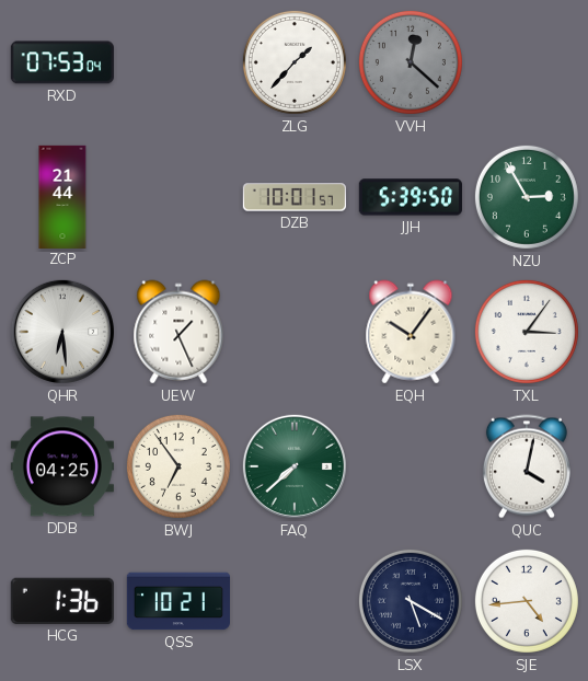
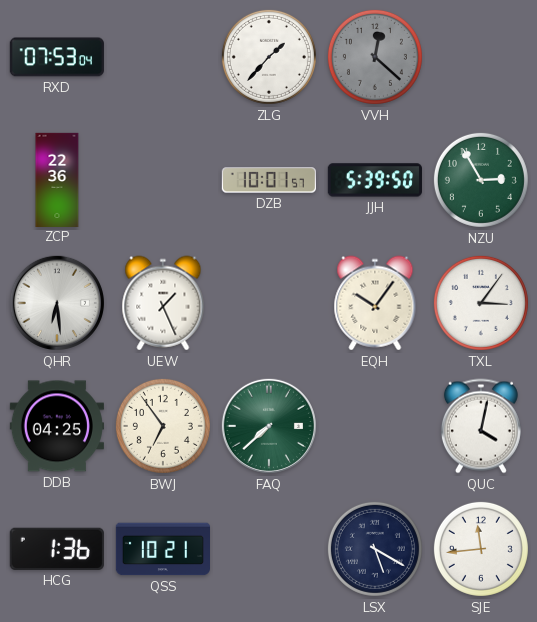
ZCP: 21:44 -> 22:36 (57, 179)
SJE: 4:44 -> 11:44 (481, 549)
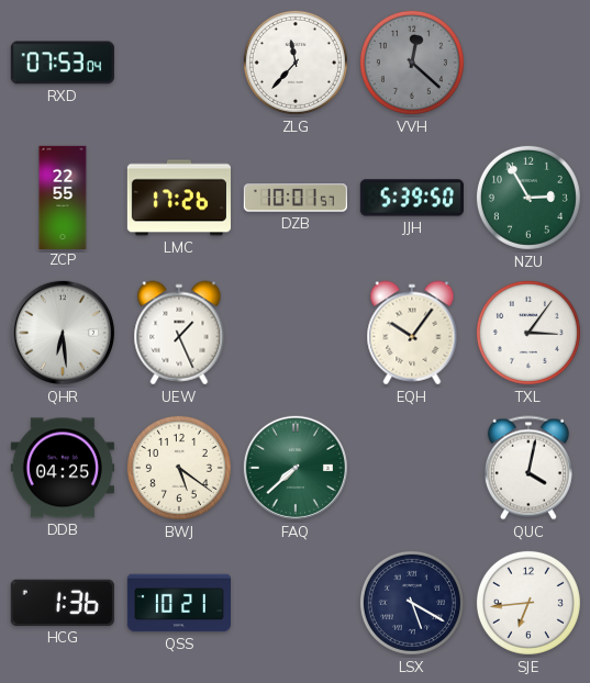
ZLG: 1:37 -> 11:37 (296, 63)
ZCP: 22:36 -> 22:55 (63, 197)
LMC: none -> 17:26 (179, 198)
BWJ: 6:54 -> 5:21 (179, 468)
SJE: 11:44 -> 6:44 (528, 603)
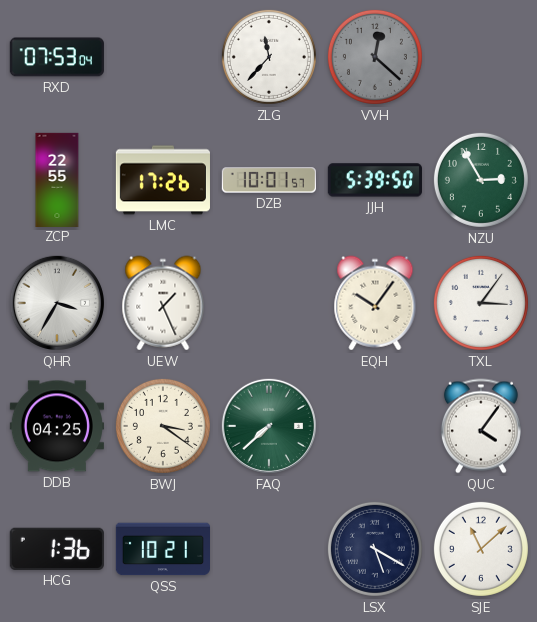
QHR: 6:29 -> 3:35 (57, 303)
BWJ: 5:21 -> 3:21 (163, 426)
QUC: 4:02 -> 4:06 (481, 426)
SJE: 6:44 -> 11:08 (481, 549)
